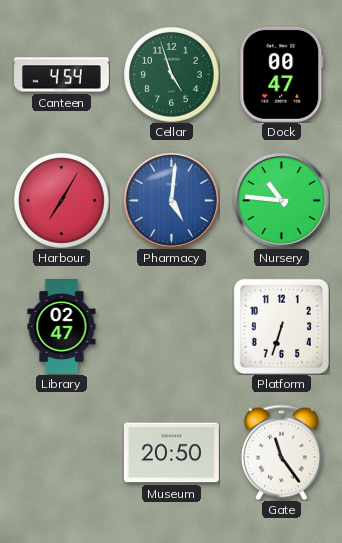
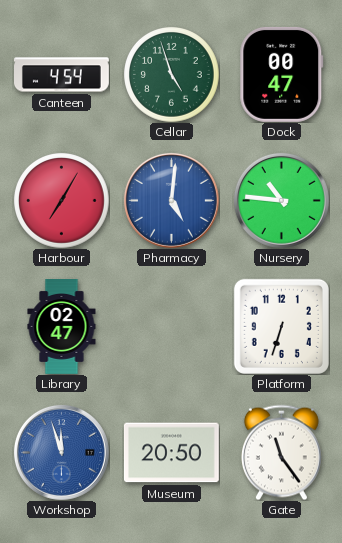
Workshop: none -> 11:57 (61, 452)
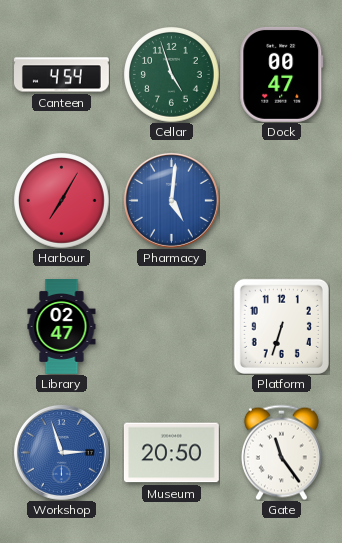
Nursery: 10:46 -> none (281, 200)
Workshop: 11:57 -> 2:57 (61, 452)
